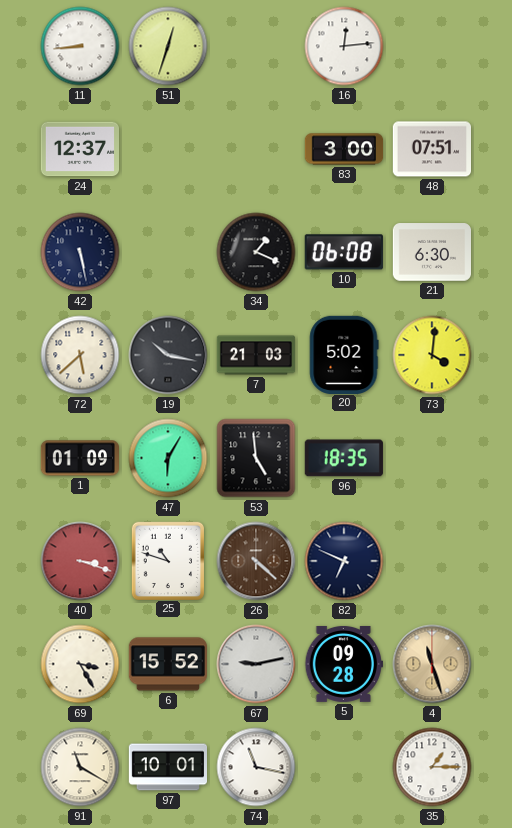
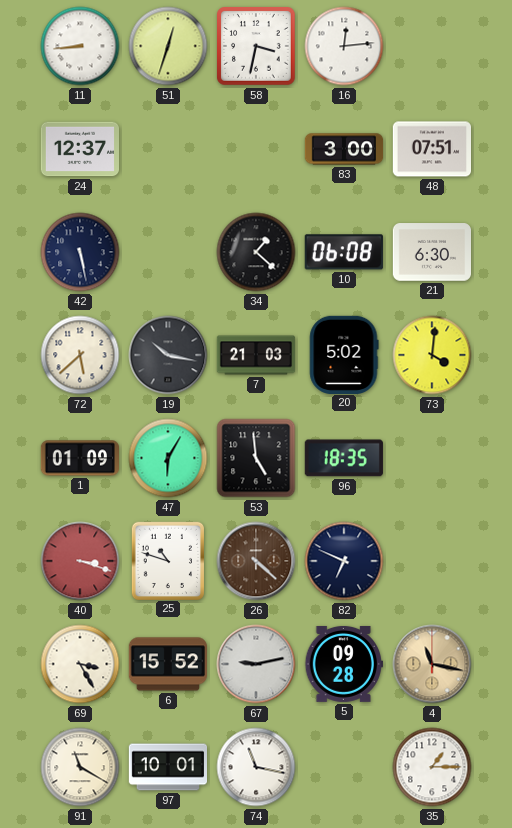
58: none -> 3:32 (257, 47)
34: 1:19 -> 1:22 (256, 252)
4: 11:27 -> 11:17 (432, 664)
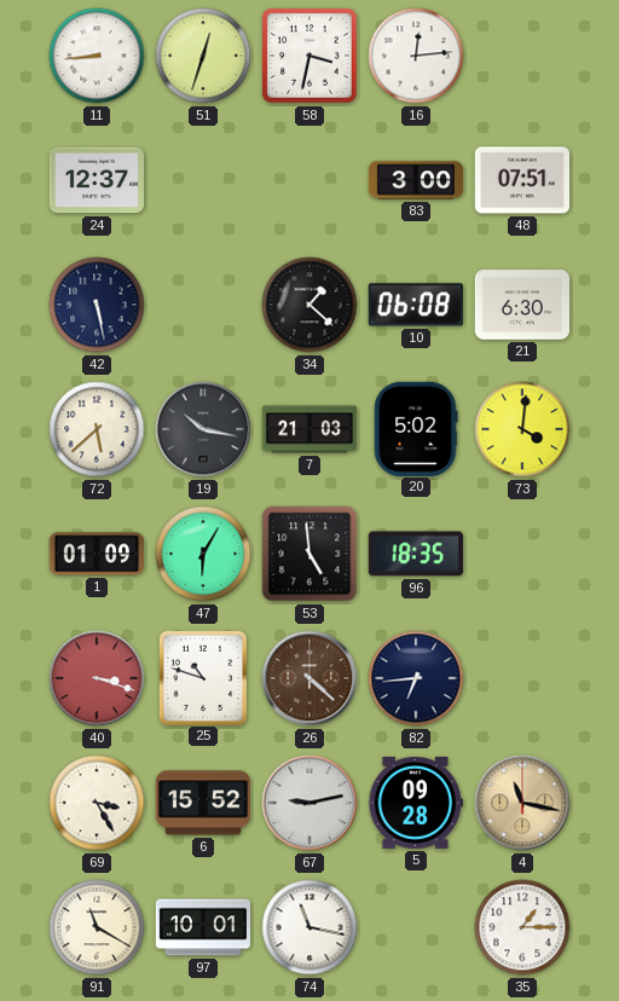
82: 6:49 -> 6:44 (416, 678)
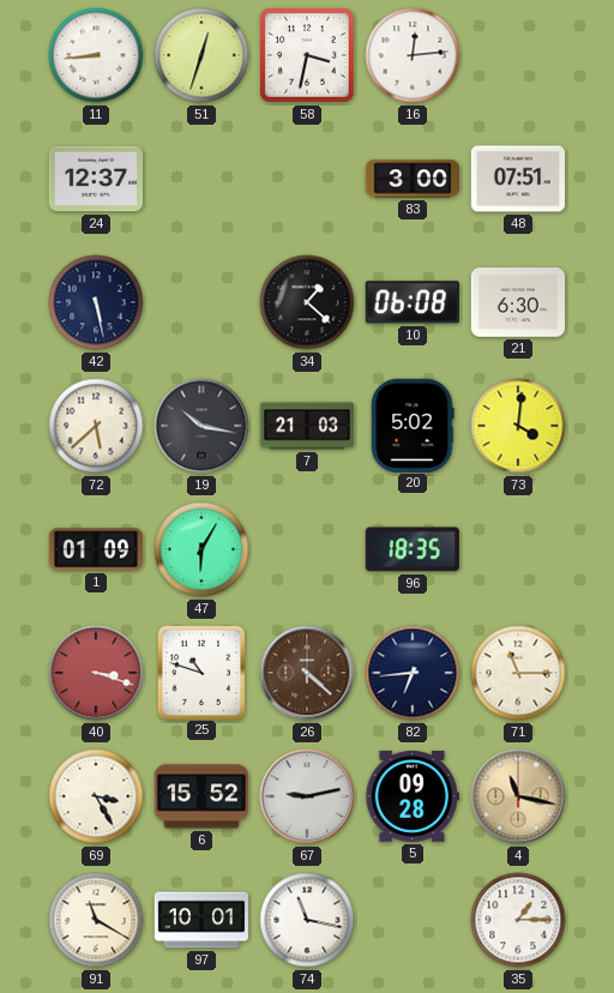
53: 4:59 -> none (309, 554)
71: none -> 11:15 (518, 673)
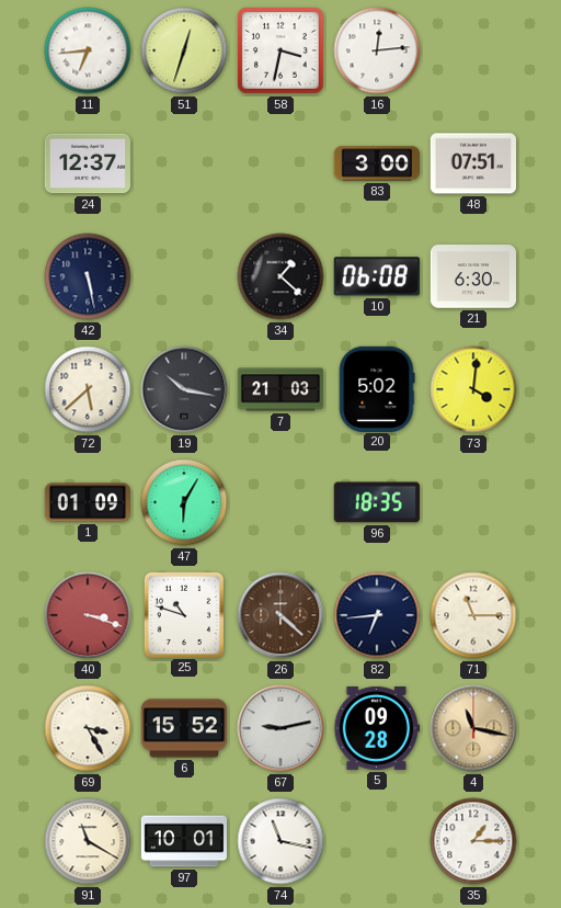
11: 8:44 -> 6:44 (88, 50)
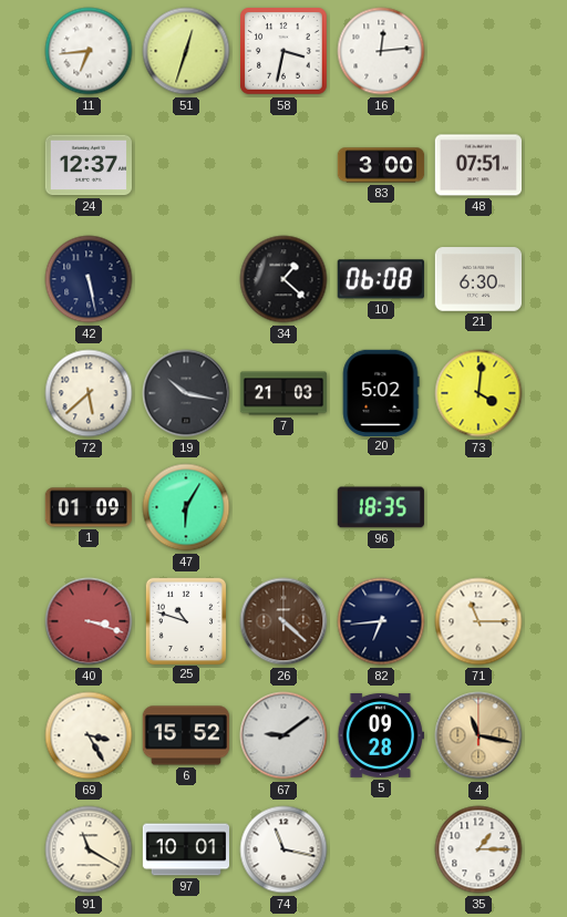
67: 9:13 -> 9:09 (283, 735)
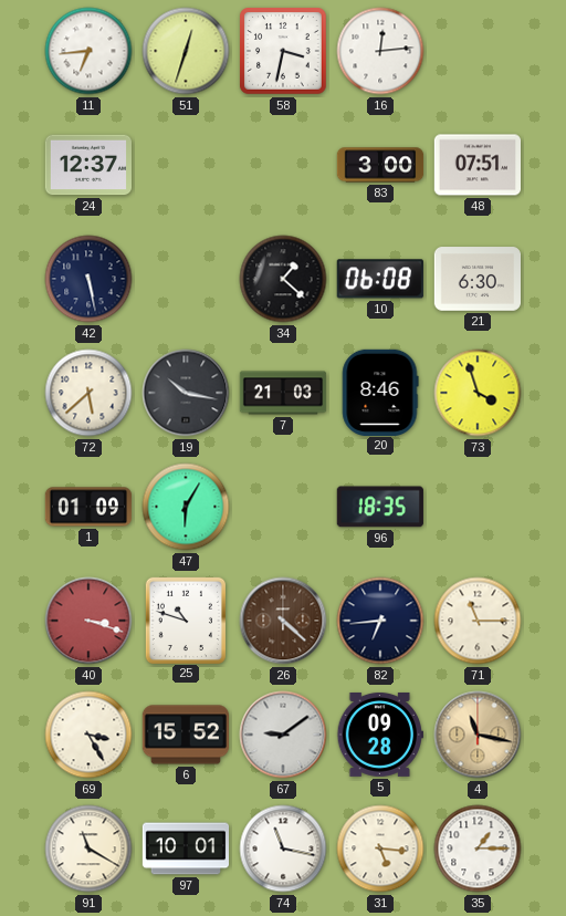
20: 5:02 -> 8:46 (380, 392)
73: 4:01 -> 3:57 (478, 393)
31: none -> 5:16 (380, 849)
